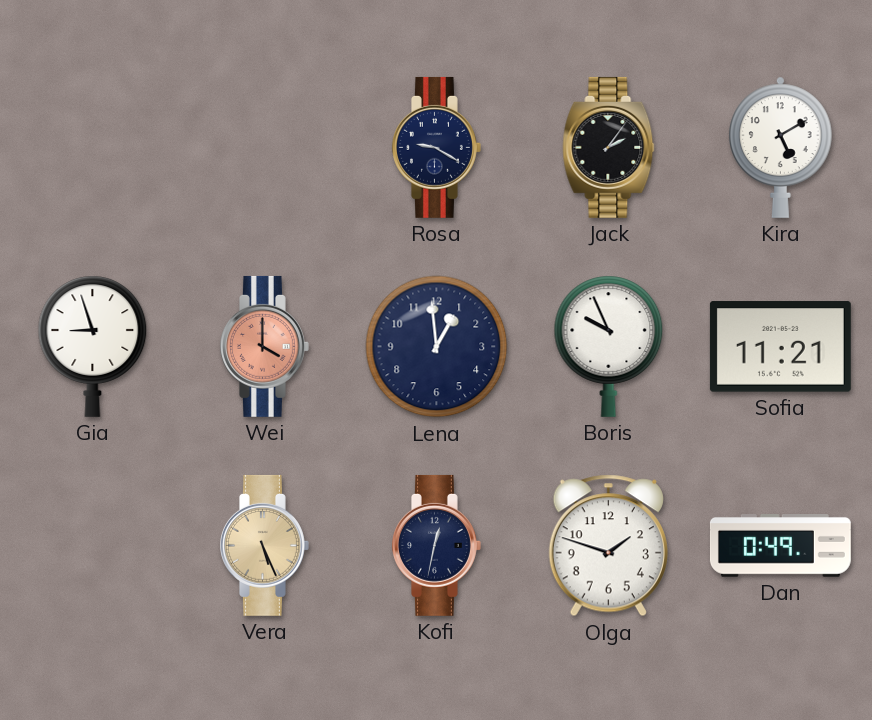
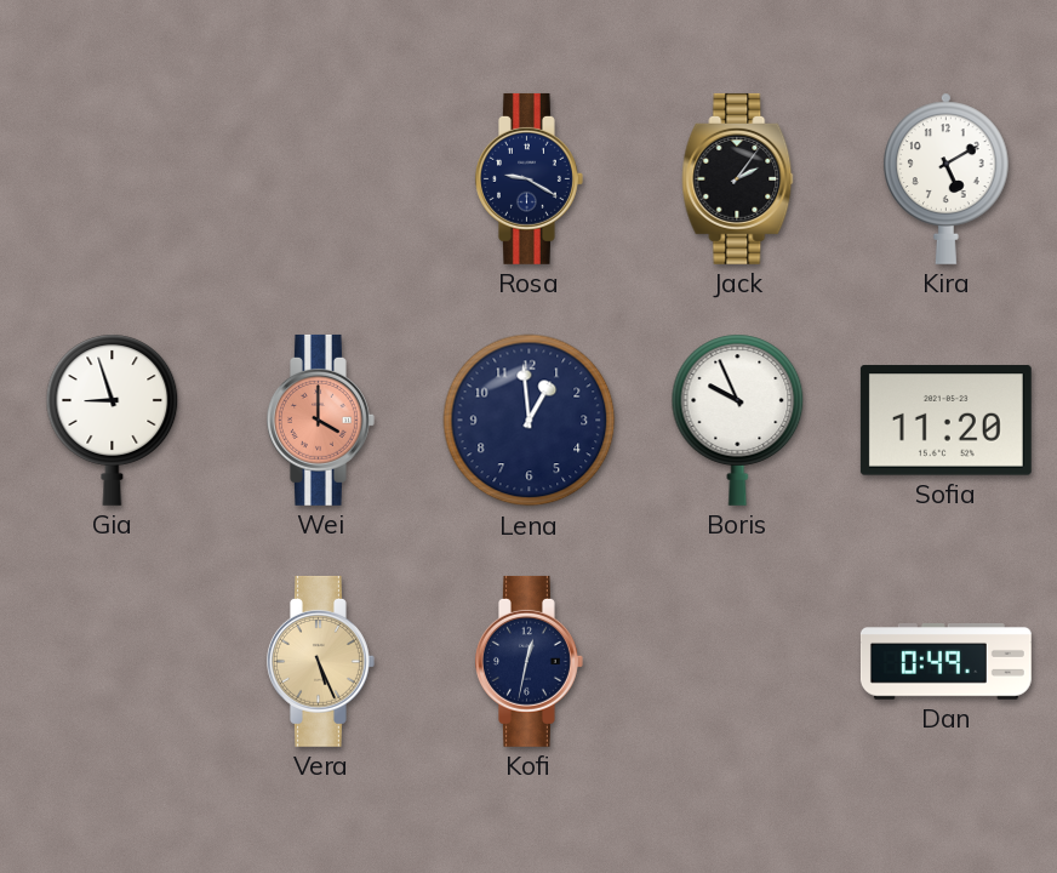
Sofia: 11:21 -> 11:20 (945, 421)
Olga: 1:48 -> none (608, 546)
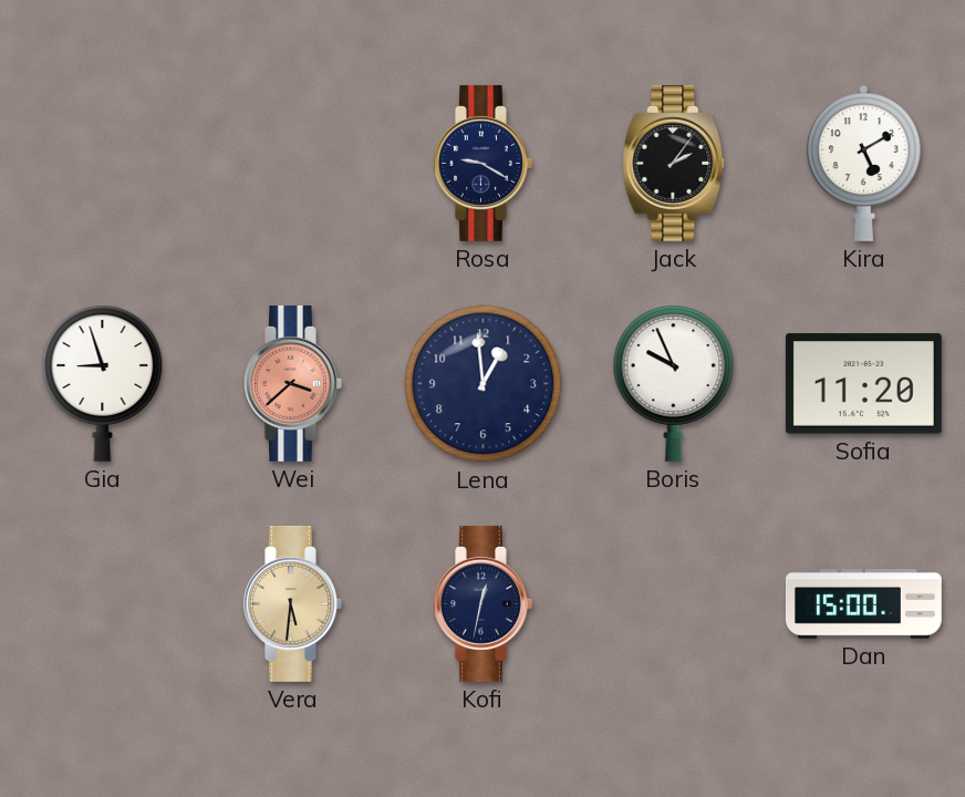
Wei: 4:00 -> 3:38 (293, 383)
Vera: 5:26 -> 5:31 (293, 603)
Dan: 0:49 -> 15:00 (863, 604)
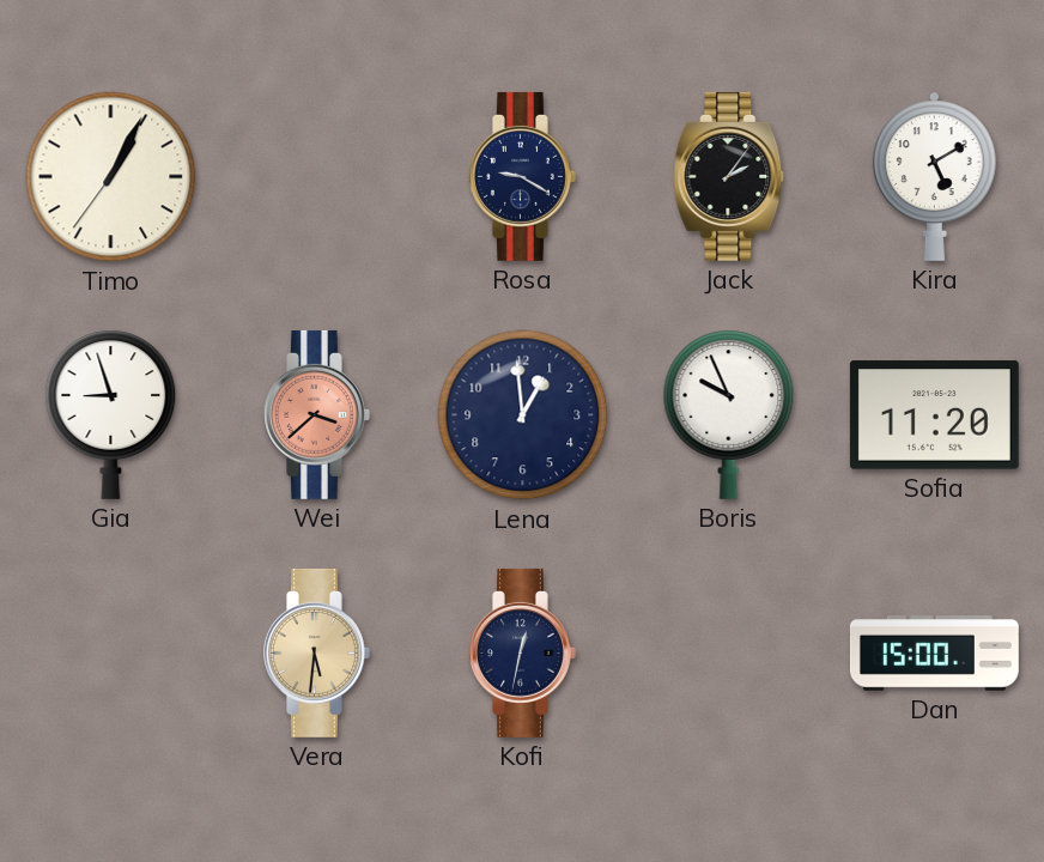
Timo: none -> 1:04 (111, 177)
